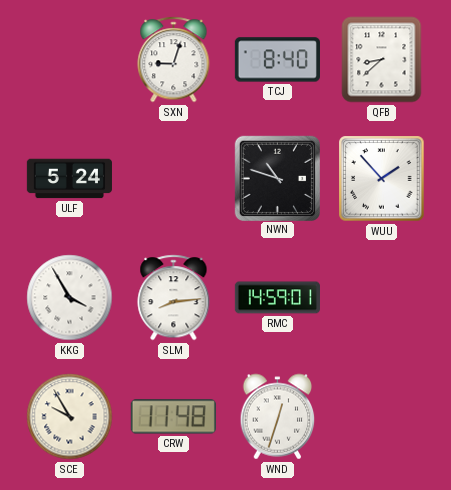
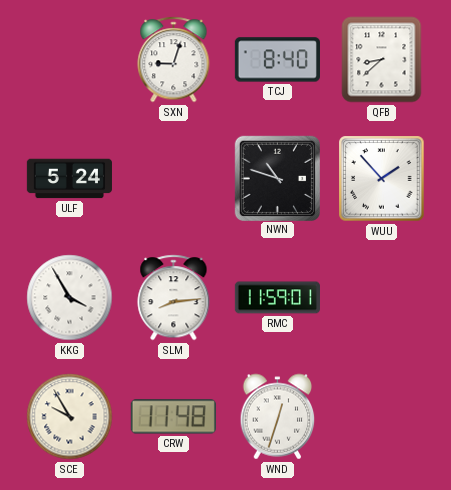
RMC: 14:59 -> 11:59 (277, 298)
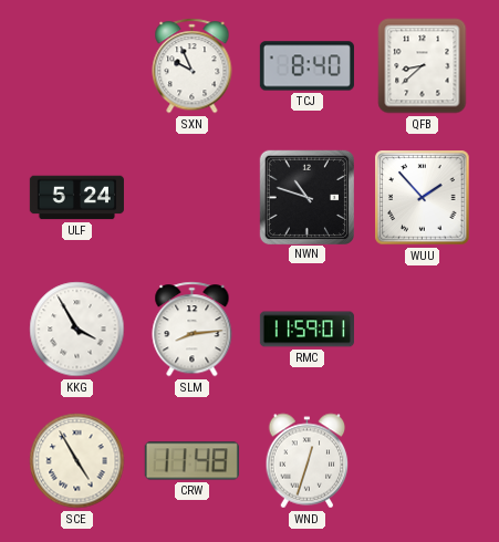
SXN: 9:03 -> 9:56 (193, 66)
SCE: 9:55 -> 4:55 (77, 461)
